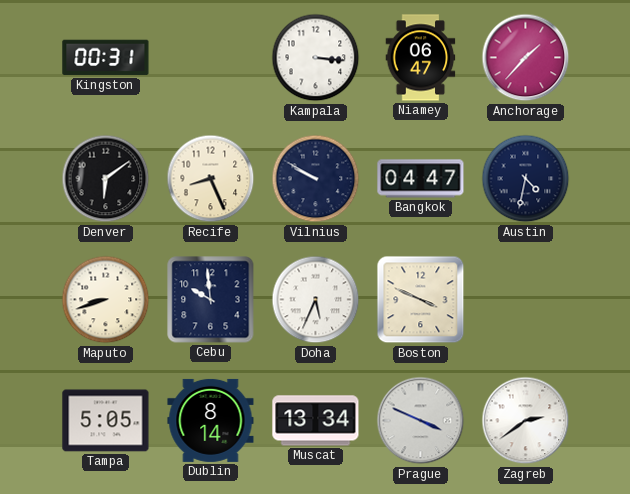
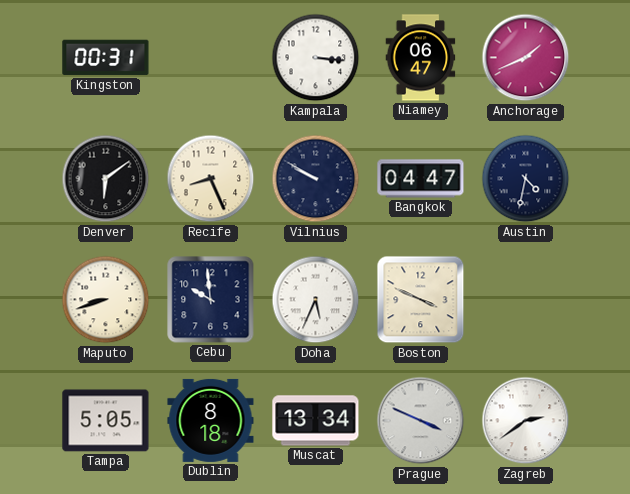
Anchorage: 1:37 -> 1:41 (526, 58)
Dublin: 8:14 -> 8:18 (211, 420)
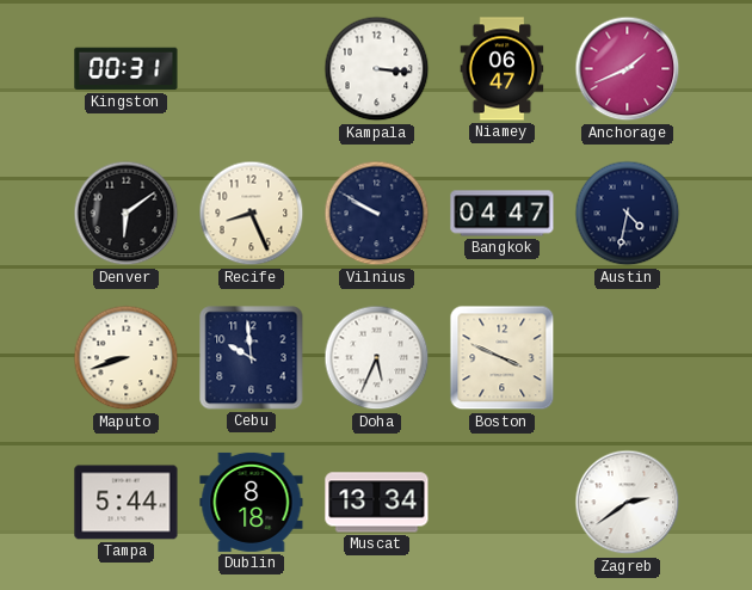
Tampa: 5:05 -> 5:44 (127, 503)
Prague: 3:49 -> none (421, 421)
